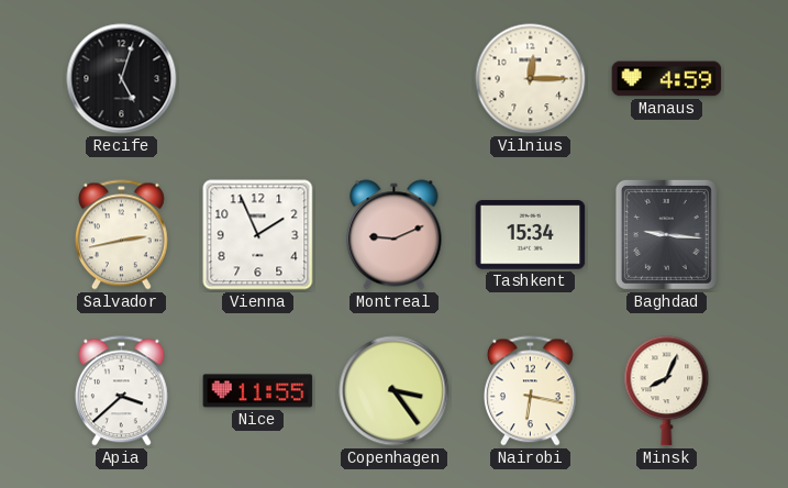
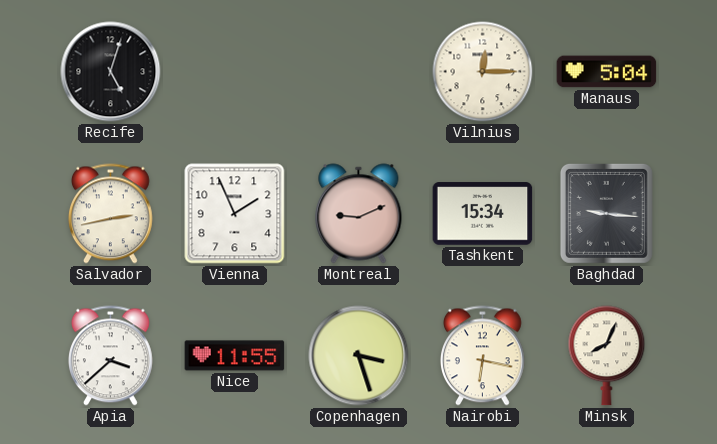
Manaus: 4:59 -> 5:04 (607, 72)
Copenhagen: 3:24 -> 3:27 (359, 356)
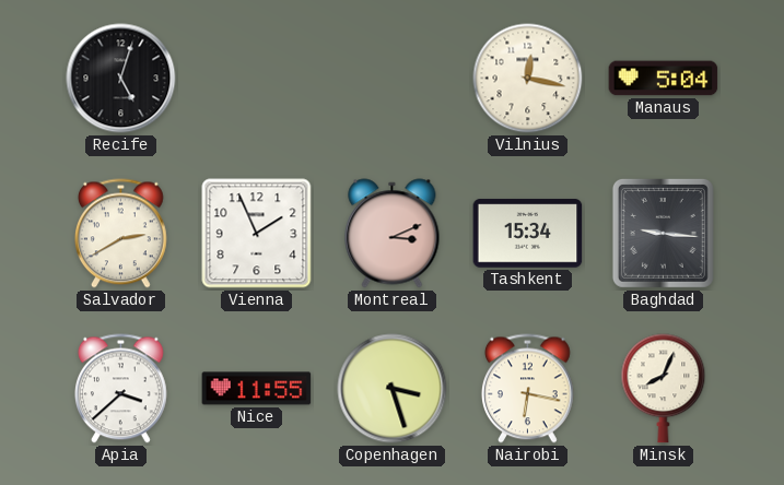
Vilnius: 12:15 -> 12:17 (528, 79)
Salvador: 2:43 -> 2:40 (120, 234)
Montreal: 9:11 -> 3:11 (393, 234)
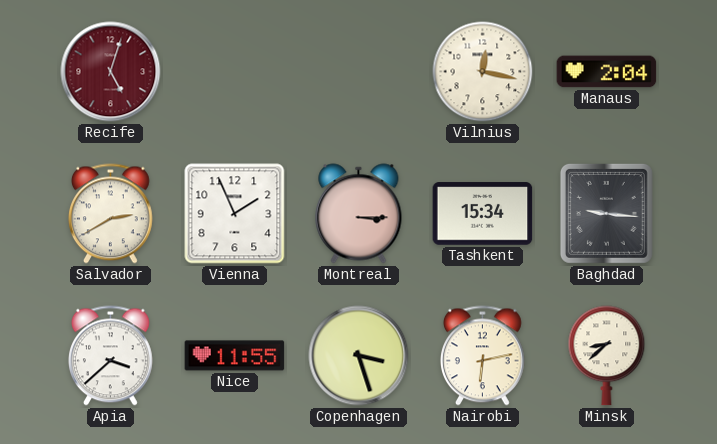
Recife dial: black -> burgundy (111, 72)
Manaus: 5:04 -> 2:04 (607, 72)
Montreal: 3:11 -> 3:15 (359, 214)
Nairobi: 6:17 -> 6:13 (482, 356)
Minsk: 8:04 -> 8:38 (607, 356)
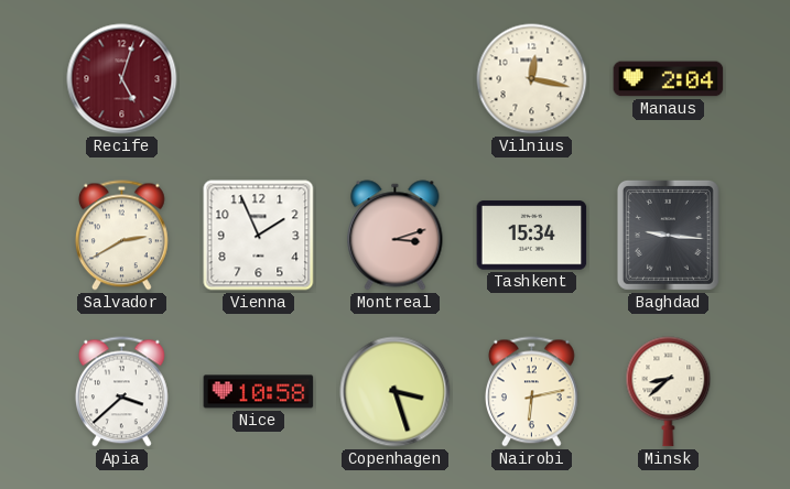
Montreal: 3:15 -> 3:12 (396, 236)
Nice: 11:55 -> 10:58 (259, 392)
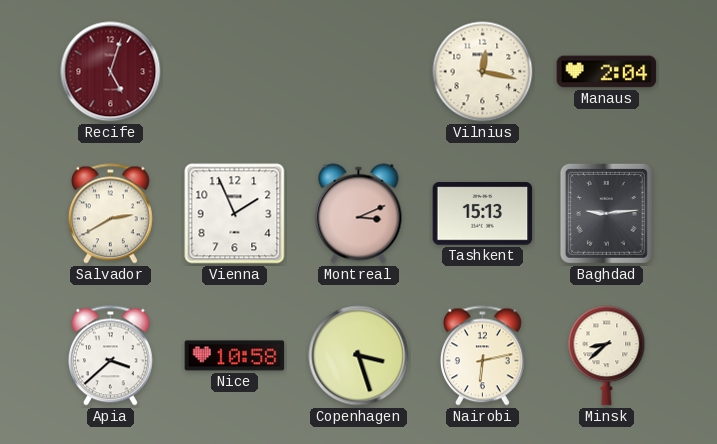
Montreal: 3:12 -> 3:11 (359, 214)
Tashkent: 15:34 -> 15:13 (483, 214)
Baghdad: 9:16 -> 9:14 (606, 213)
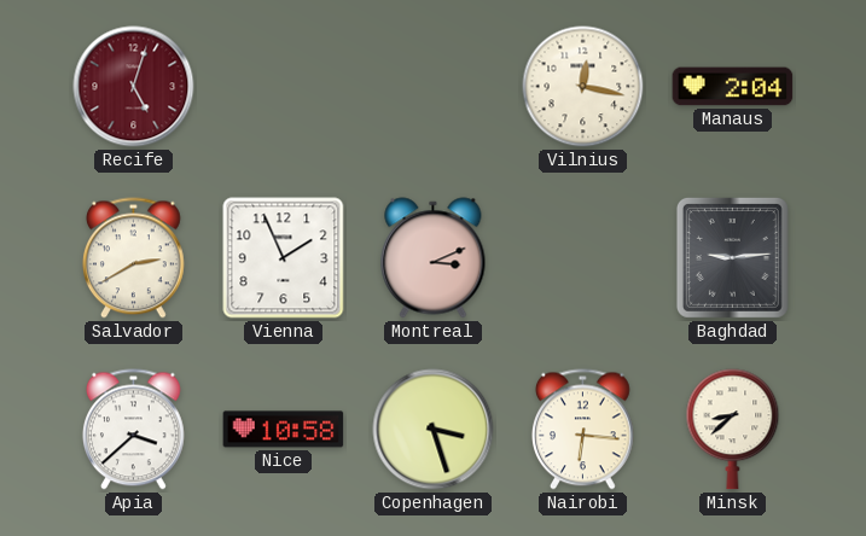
Tashkent: 15:13 -> none (483, 214)
Nairobi: 6:13 -> 6:16 (582, 430)
